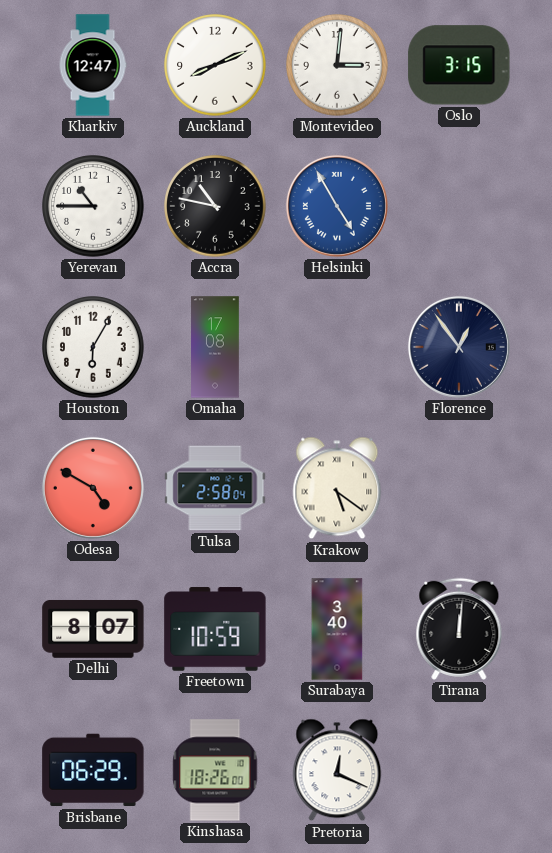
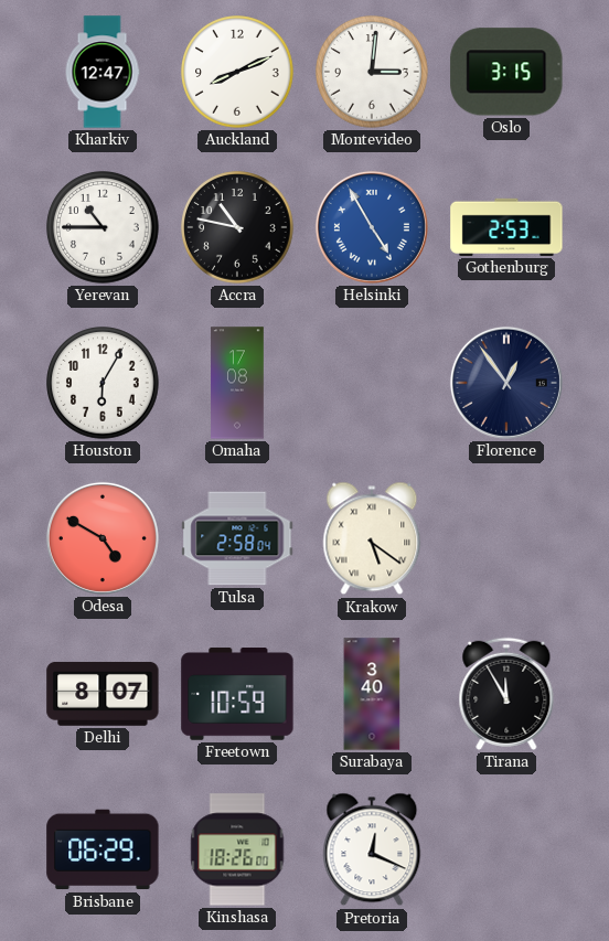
Gothenburg: none -> 2:53 (506, 227)
Tirana: 12:01 -> 11:55 (506, 694)
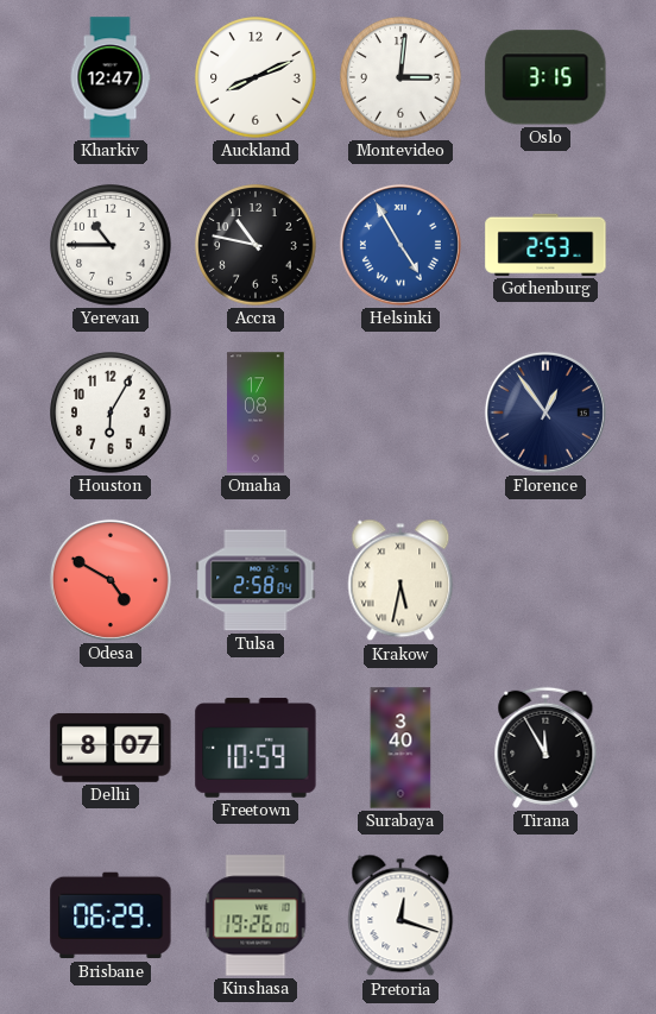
Krakow: 5:21 -> 5:32 (400, 580)
Kinshasa: 18:26 -> 19:26 (256, 915)
Pretoria: 12:19 -> 12:18 (400, 915)
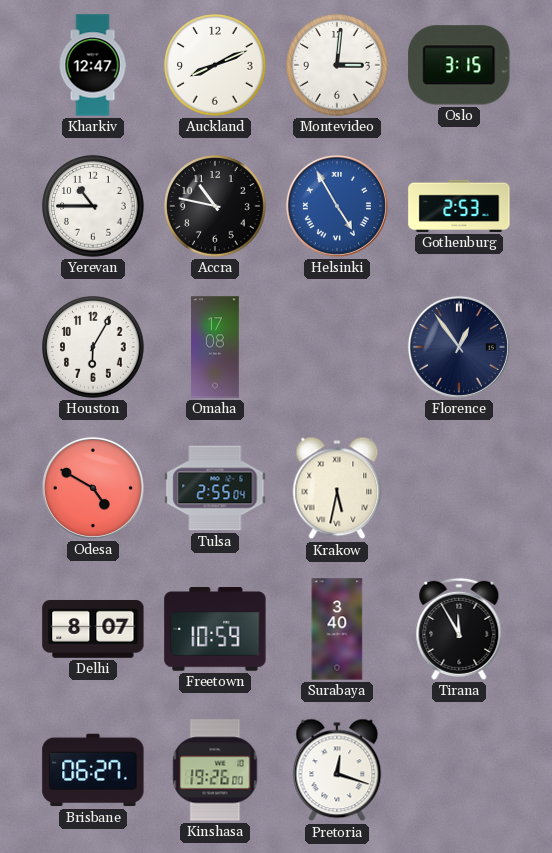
Tulsa: 2:58 -> 2:55 (215, 488)
Brisbane: 06:29 -> 06:27 (93, 770)
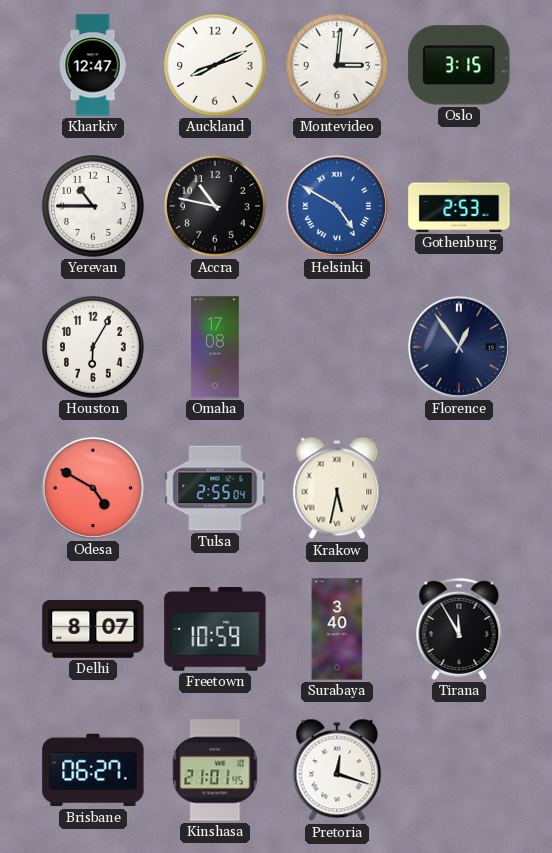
Helsinki: 4:55 -> 4:50 (337, 206)
Kinshasa: 19:26 -> 21:01 (215, 770)
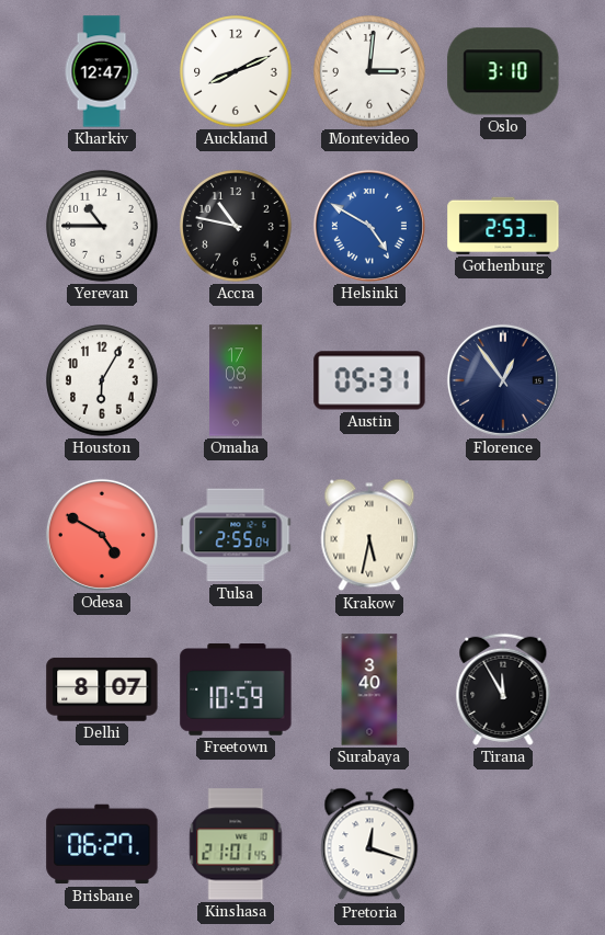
Oslo: 3:15 -> 3:10 (503, 71)
Austin: none -> 05:31 (369, 380)
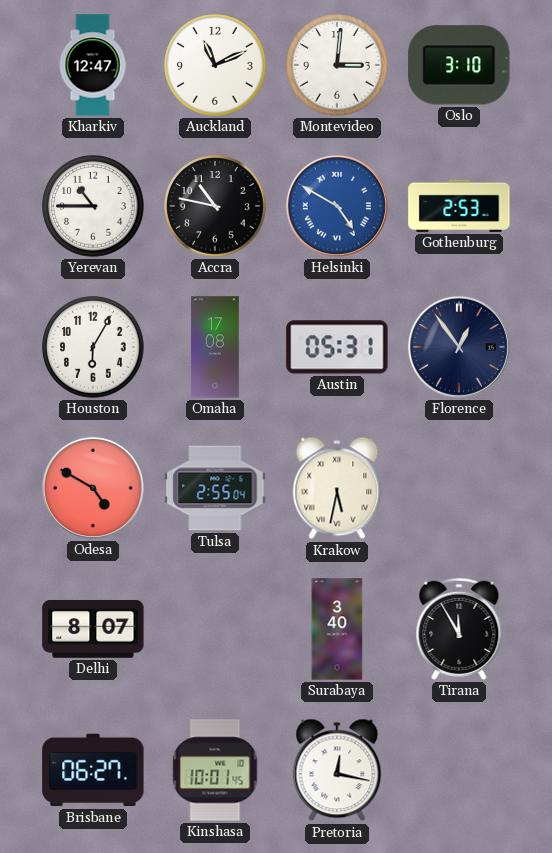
Auckland: 8:11 -> 11:11 (215, 65)
Freetown: 10:59 -> none (236, 689)
Kinshasa: 21:01 -> 10:01 (215, 770)
Pretoria: 12:18 -> 12:17 (337, 770)
